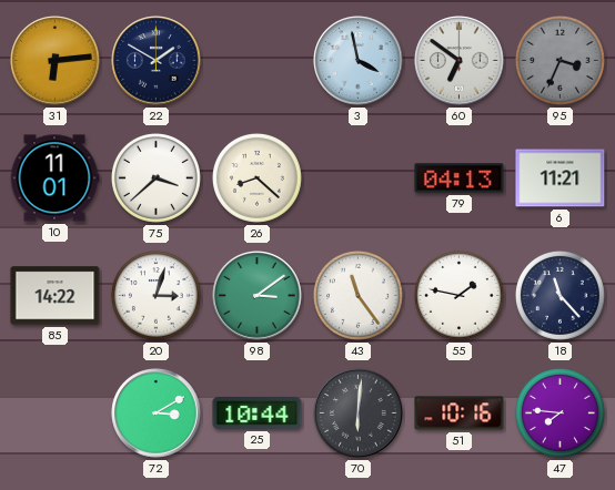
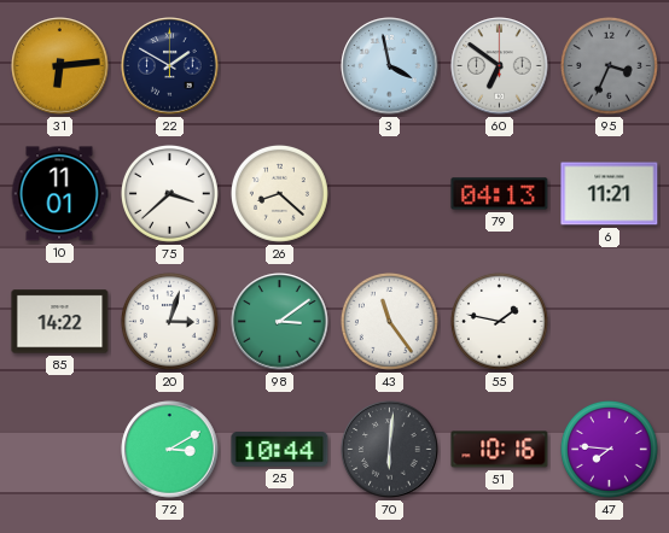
18: 11:23 -> none (559, 295)
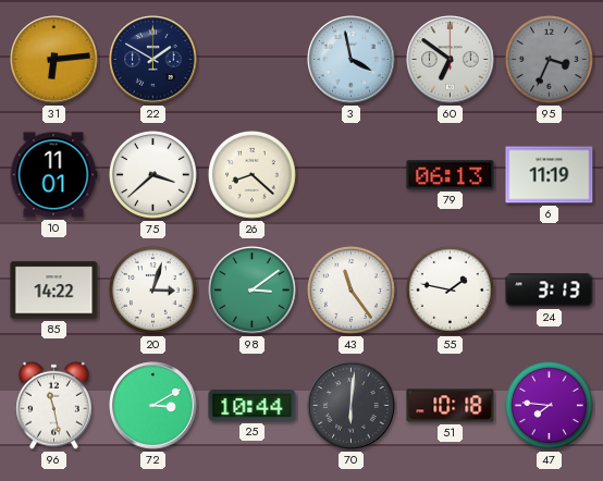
79: 04:13 -> 06:13 (451, 175)
6: 11:21 -> 11:19 (550, 175)
24: none -> 3:13 (550, 291)
96: none -> 11:28 (54, 405)
51: 10:16 -> 10:18 (451, 406)
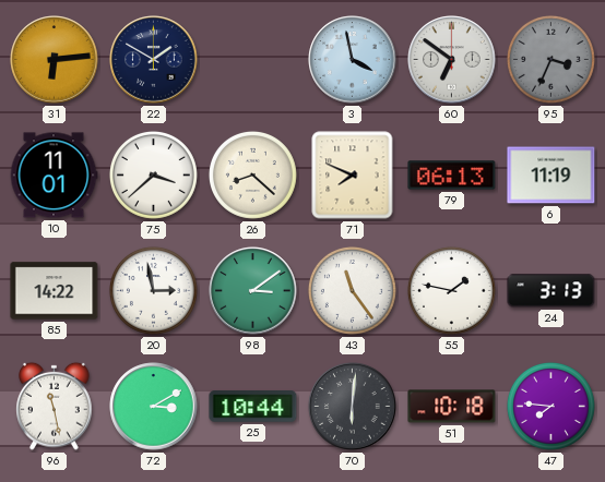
71: none -> 7:49 (353, 176)
20: 3:03 -> 2:58 (153, 290)
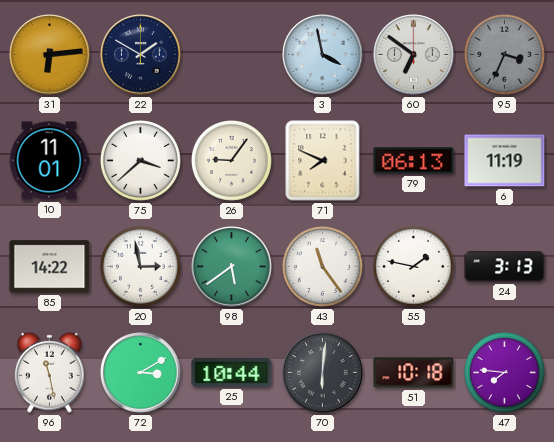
26: 8:22 -> 9:06 (231, 160)
98: 3:09 -> 5:39 (232, 267)
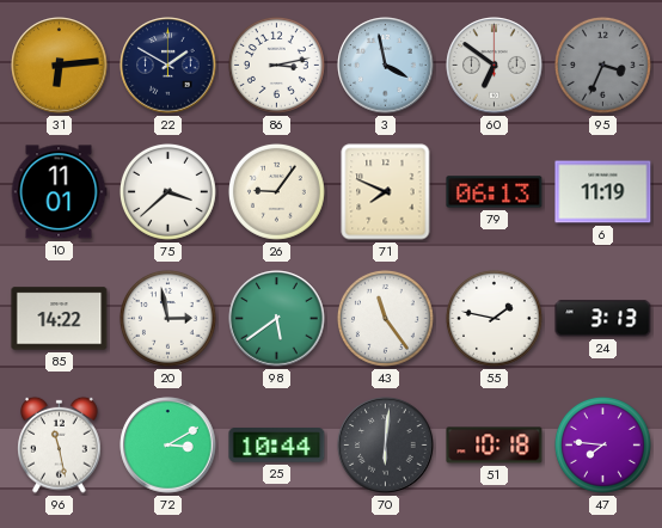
86: none -> 3:13 (276, 65)
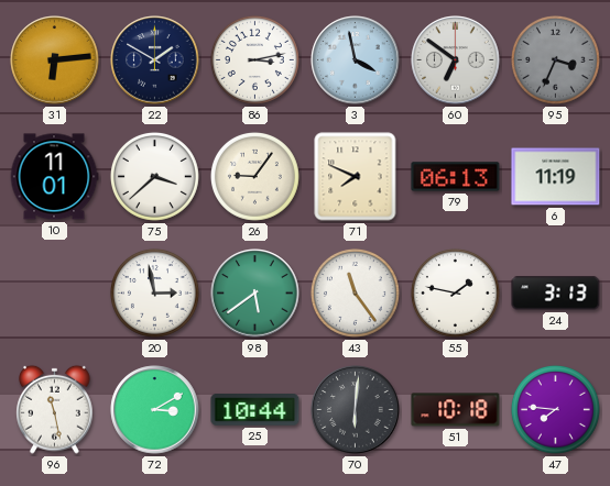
85: 14:22 -> none (60, 319)
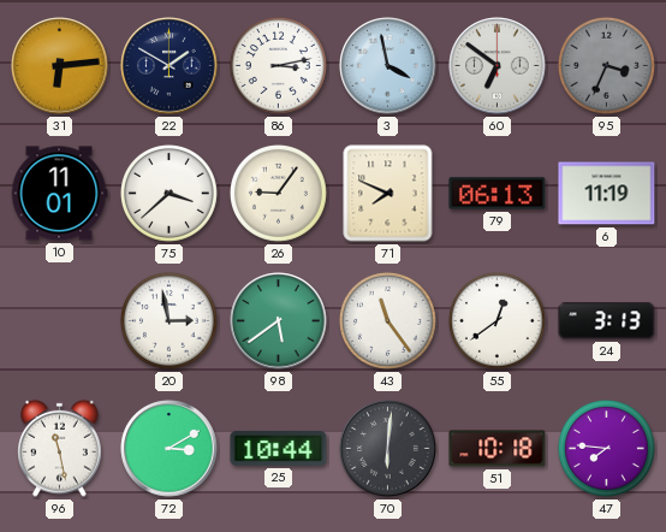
55: 1:47 -> 12:39 (496, 320)
